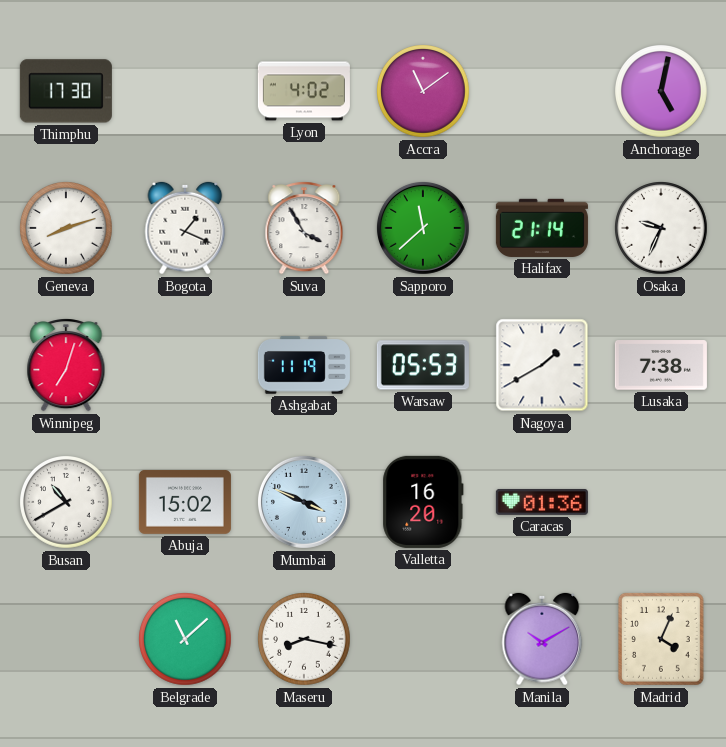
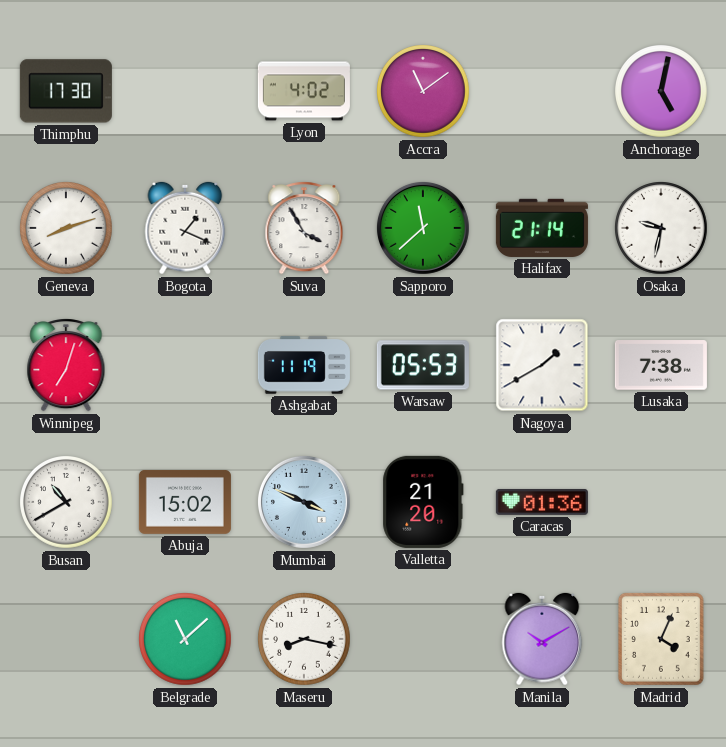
Osaka: 9:34 -> 9:32 (662, 228)
Valletta: 16:20 -> 21:20 (423, 502)
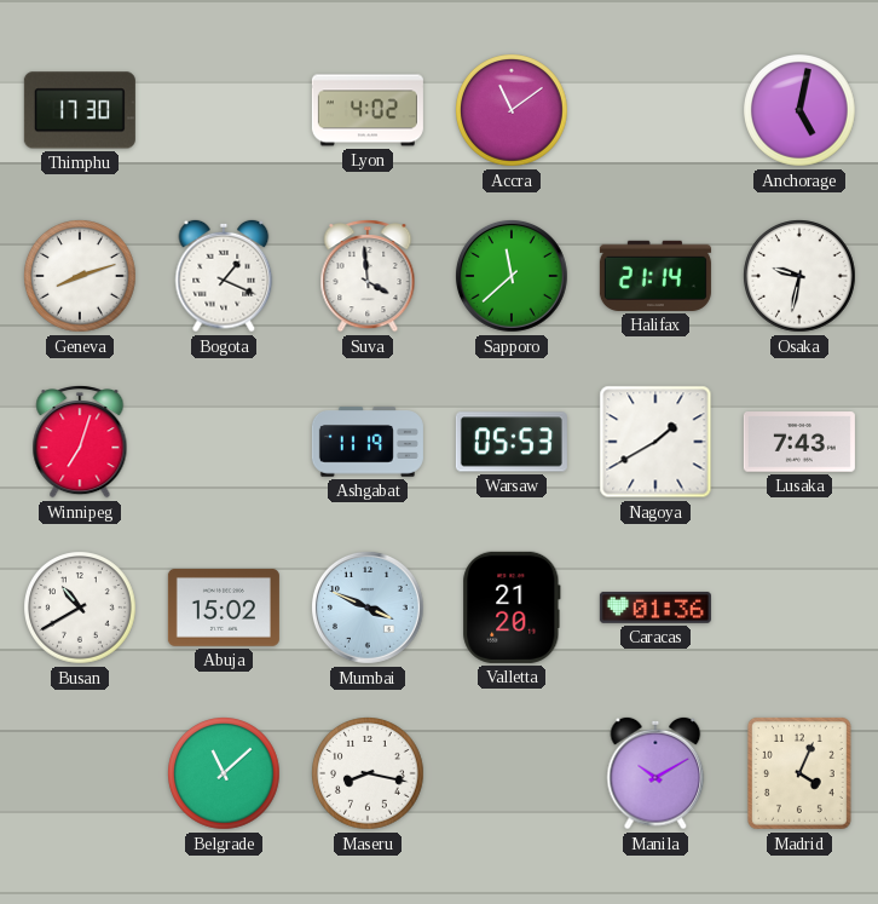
Suva: 3:55 -> 3:59 (368, 277)
Lusaka: 7:38 -> 7:43 (799, 442)
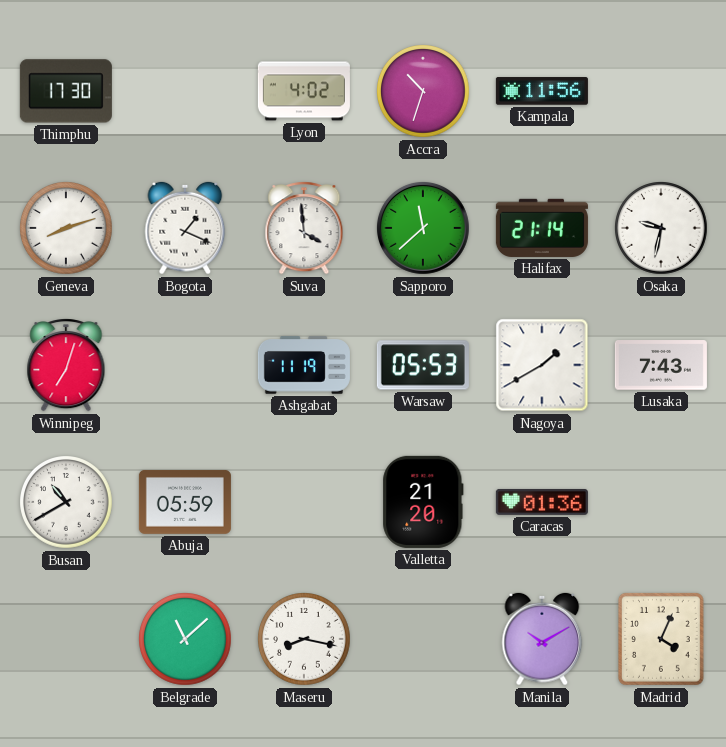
Accra: 11:09 -> 10:33 (424, 91)
Kampala: none -> 11:56 (542, 91)
Anchorage: 5:02 -> none (801, 110)
Abuja: 15:02 -> 05:59 (185, 502)
Mumbai: 3:49 -> none (368, 608)
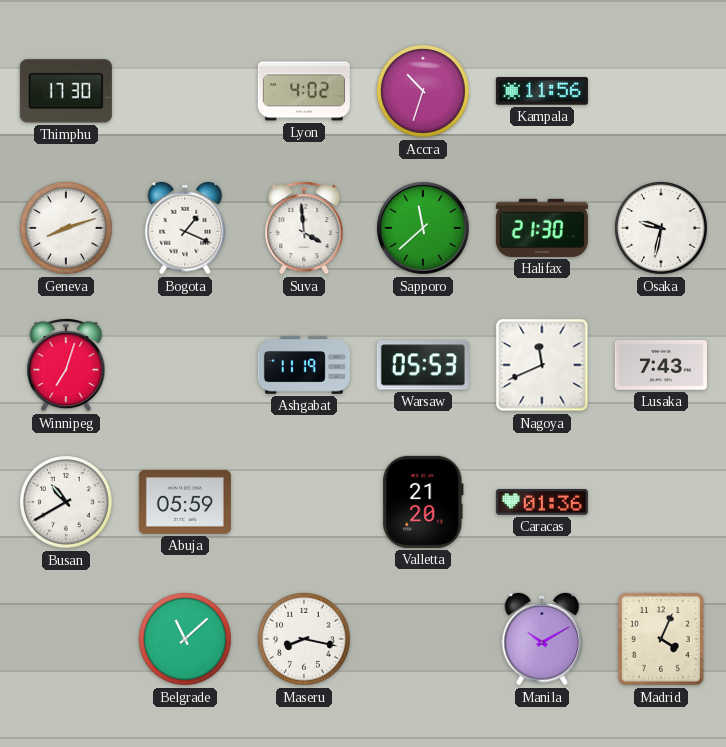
Halifax: 21:14 -> 21:30 (542, 228)
Nagoya: 1:40 -> 11:41 (542, 365)
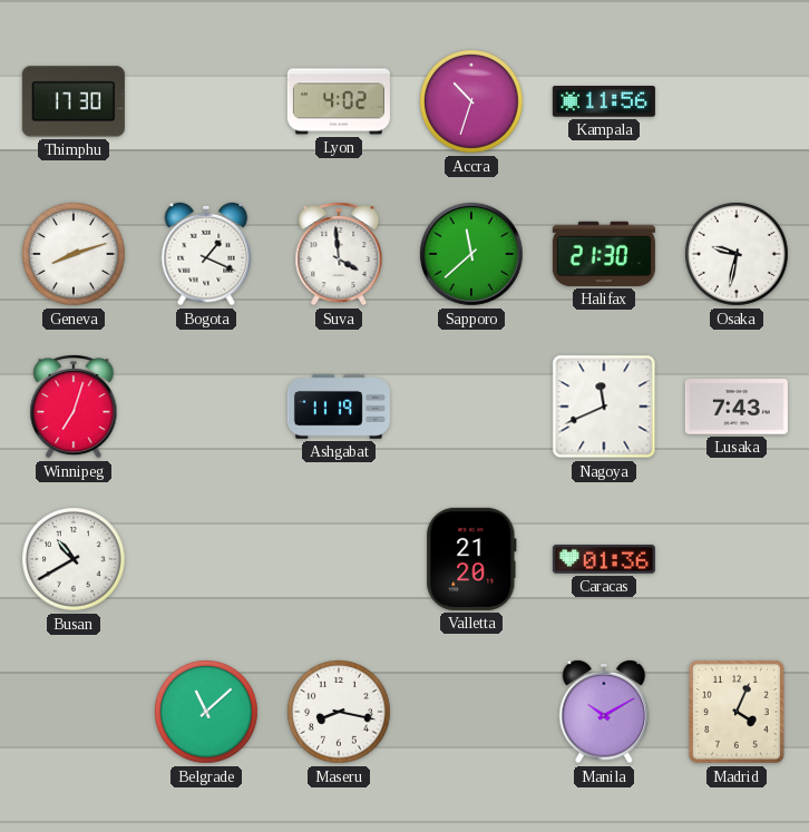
Warsaw: 05:53 -> none (423, 365)
Abuja: 05:59 -> none (185, 502)
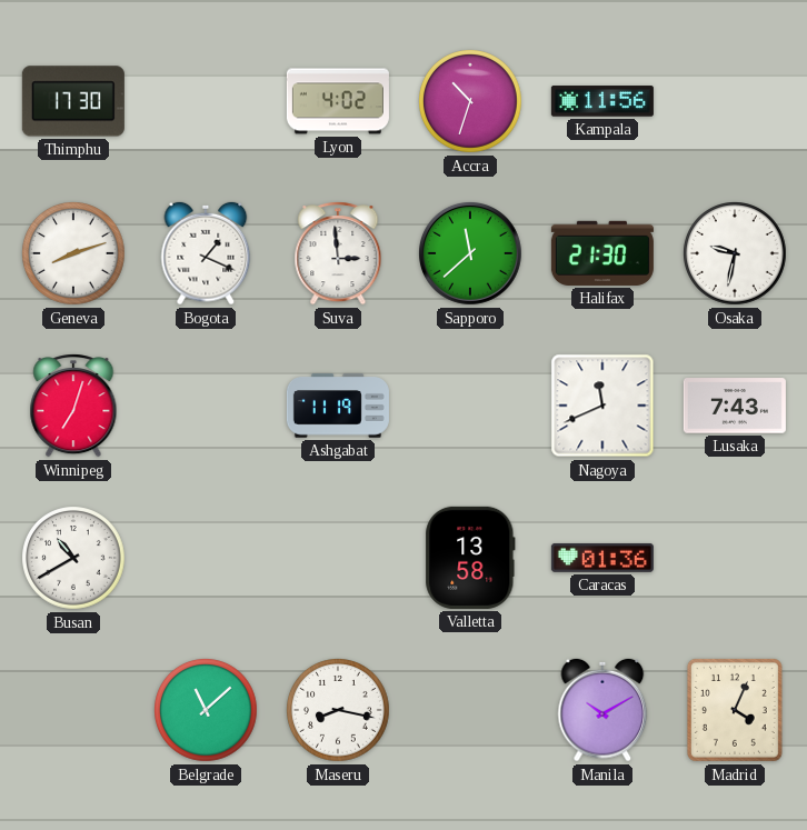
Suva: 3:59 -> 2:59 (338, 254)
Valletta: 21:20 -> 13:58 (470, 558)
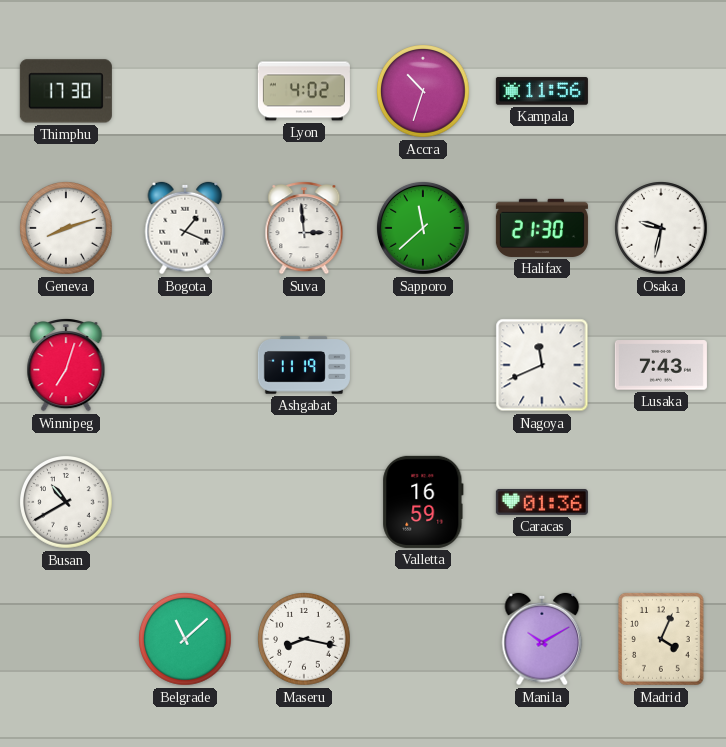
Valletta: 13:58 -> 16:59 (423, 502)
